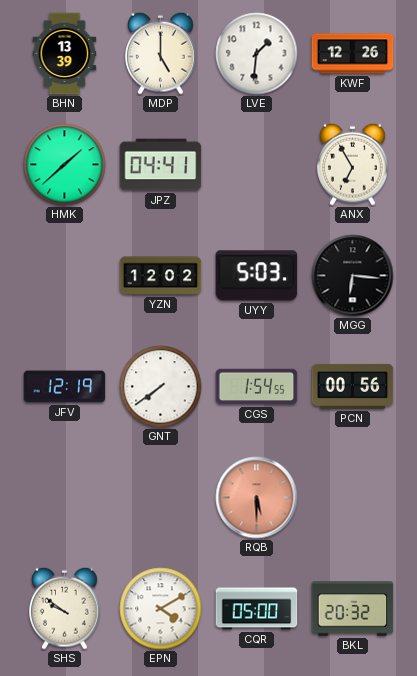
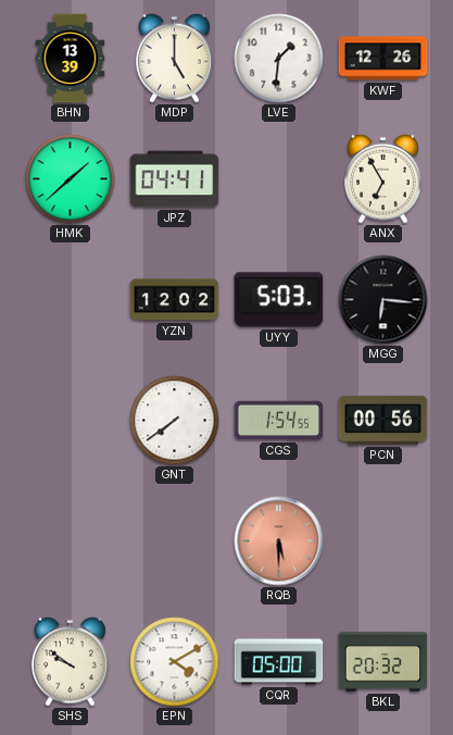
JFV: 12:19 -> none (65, 387)
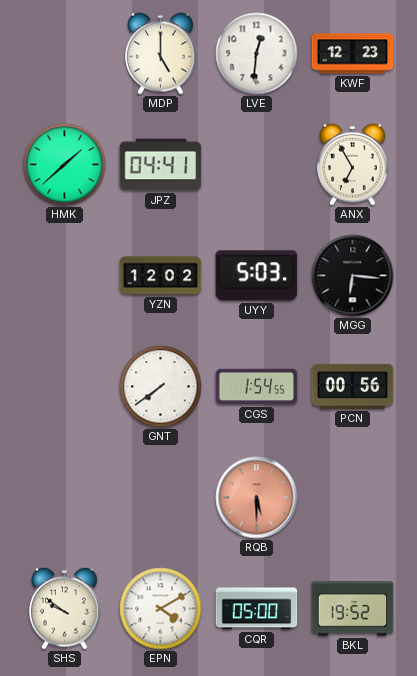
BHN: 13:39 -> none (71, 59)
LVE: 1:31 -> 12:31 (257, 54)
KWF: 12:26 -> 12:23 (353, 54)
BKL: 20:32 -> 19:52 (353, 609)
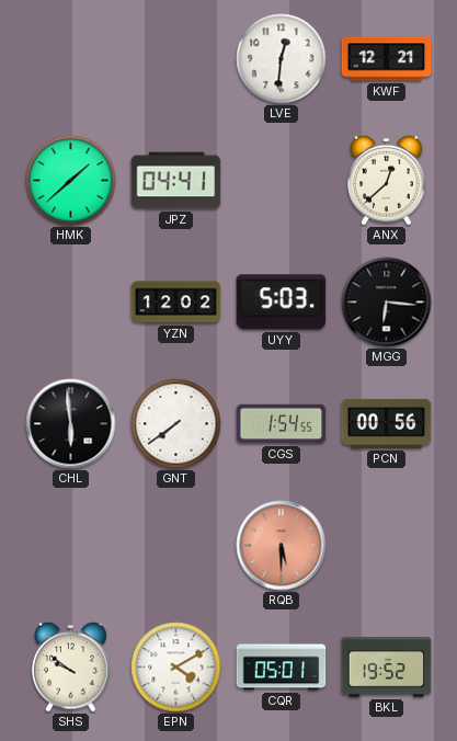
MDP: 5:00 -> none (161, 53)
KWF: 12:23 -> 12:21 (387, 59)
ANX: 6:55 -> 12:38 (387, 180)
CHL: none -> 5:59 (71, 424)
CQR: 05:00 -> 05:01 (282, 668)
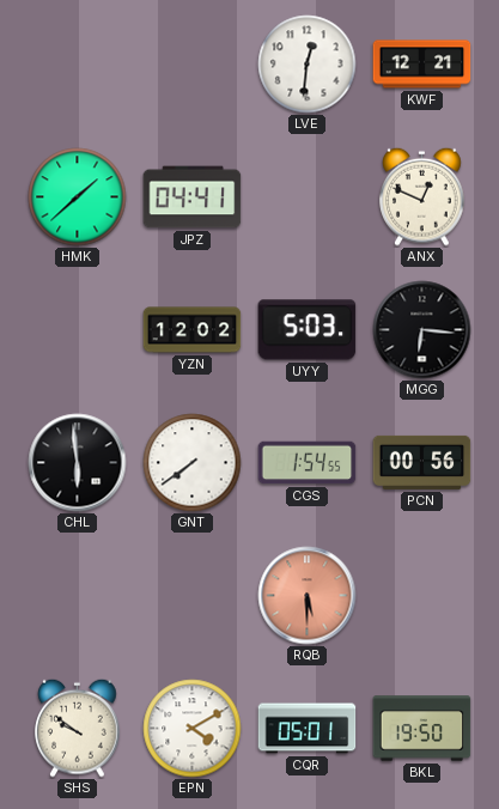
ANX: 12:38 -> 12:49 (422, 196)
BKL: 19:52 -> 19:50 (422, 729)
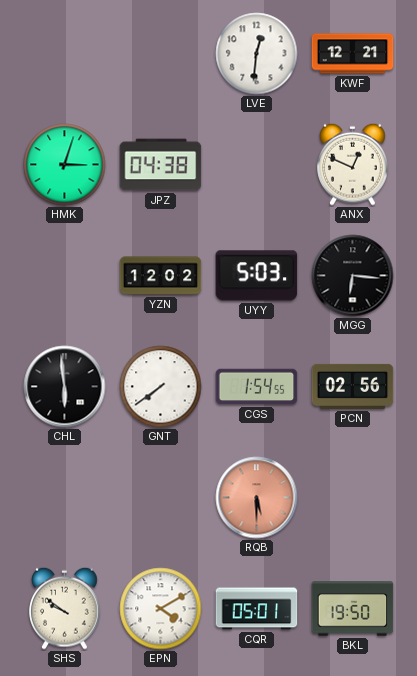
HMK: 1:38 -> 3:03 (65, 165)
JPZ: 04:41 -> 04:38 (161, 165)
PCN: 00:56 -> 02:56 (353, 386)
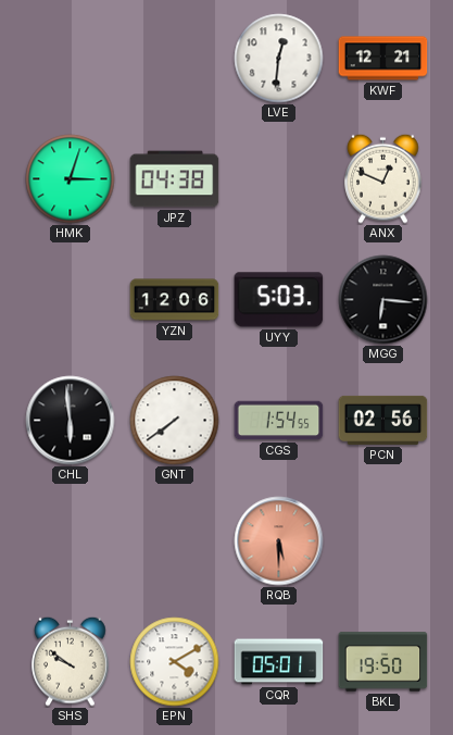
YZN: 12:02 -> 12:06 (175, 300)
